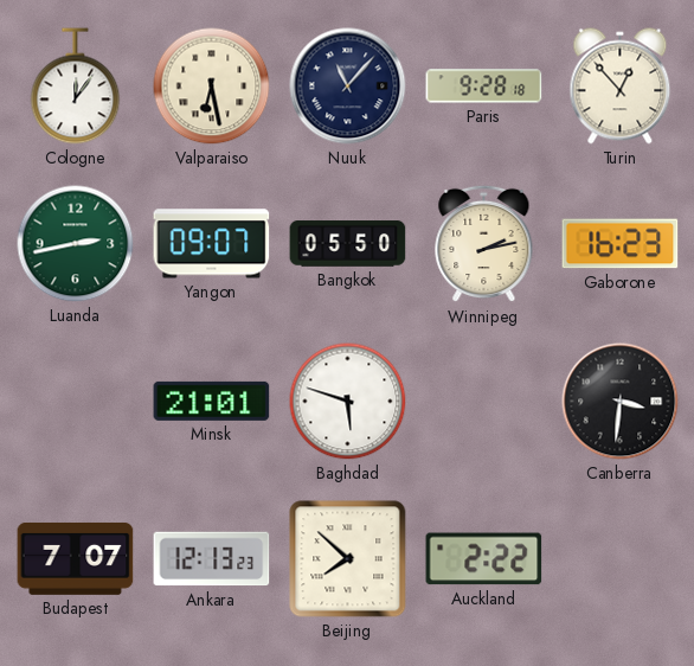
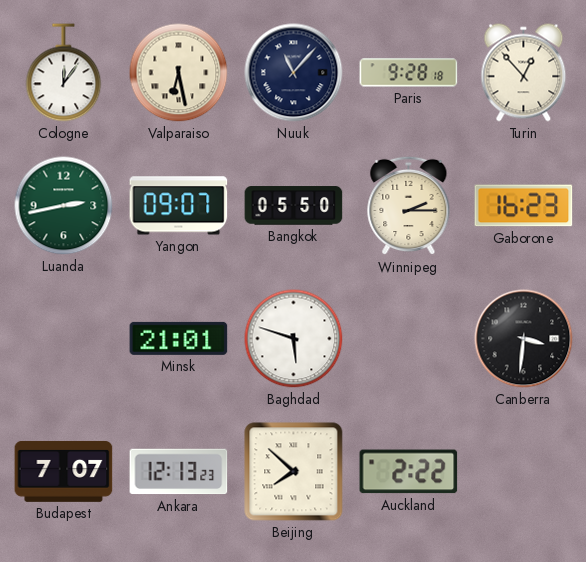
Winnipeg: 2:13 -> 2:15 (409, 206)
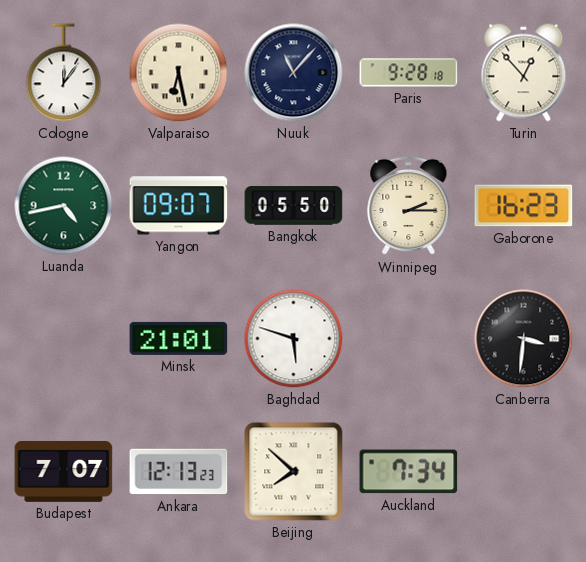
Luanda: 2:43 -> 4:43 (64, 206)
Auckland: 2:22 -> 7:34 (409, 472)
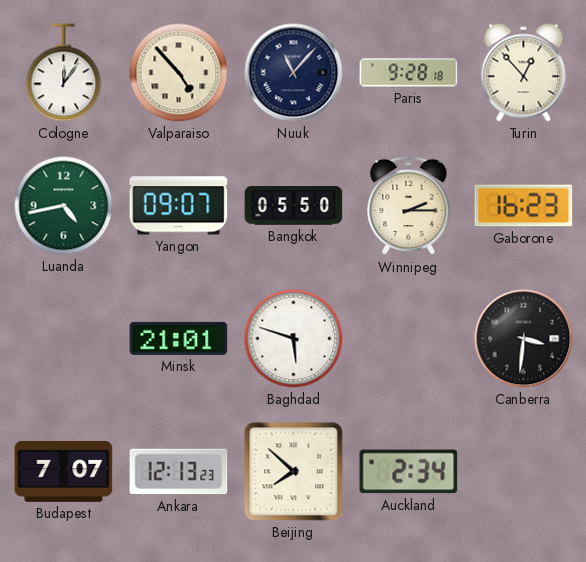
Valparaiso: 6:28 -> 4:53 (179, 73)
Auckland: 7:34 -> 2:34 (409, 472)
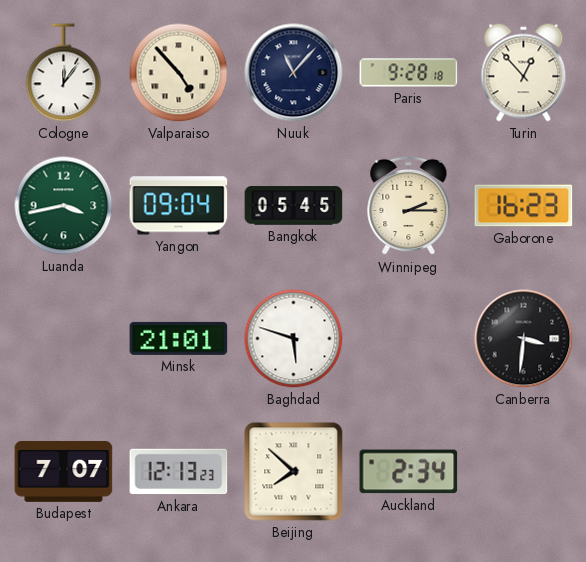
Luanda: 4:43 -> 3:43 (64, 206)
Yangon: 09:07 -> 09:04 (179, 206)
Bangkok: 05:50 -> 05:45 (294, 206)
